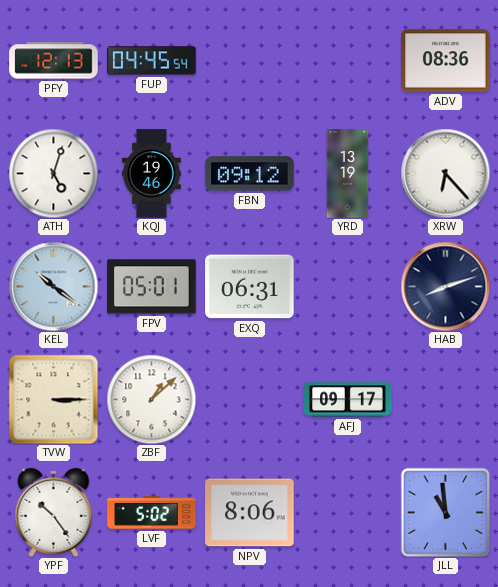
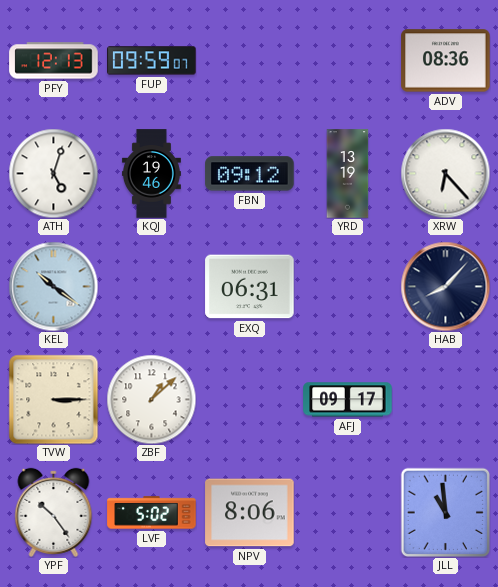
FUP: 04:45 -> 09:59 (152, 61)
FPV: 05:01 -> none (152, 287)
HAB: 8:12 -> 8:07 (445, 286)
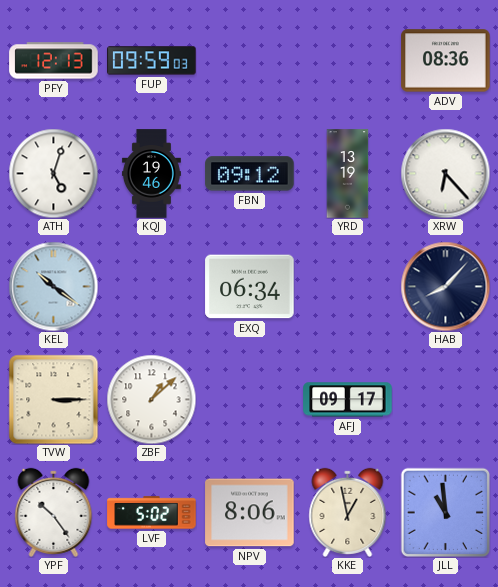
FUP: 09:59:07 -> 09:59:03 (152, 61)
EXQ: 06:31 -> 06:34 (250, 287)
KKE: none -> 12:58 (348, 512)
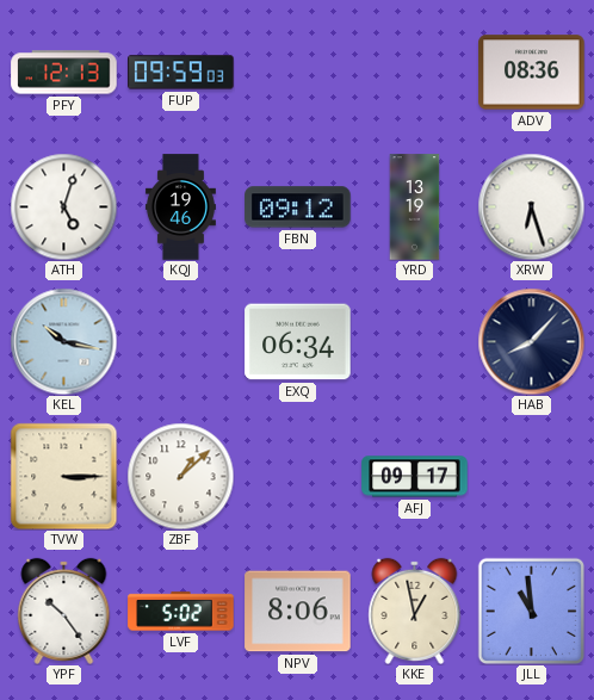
XRW: 6:23 -> 6:27 (531, 206)
KEL: 10:21 -> 10:17 (63, 341)
